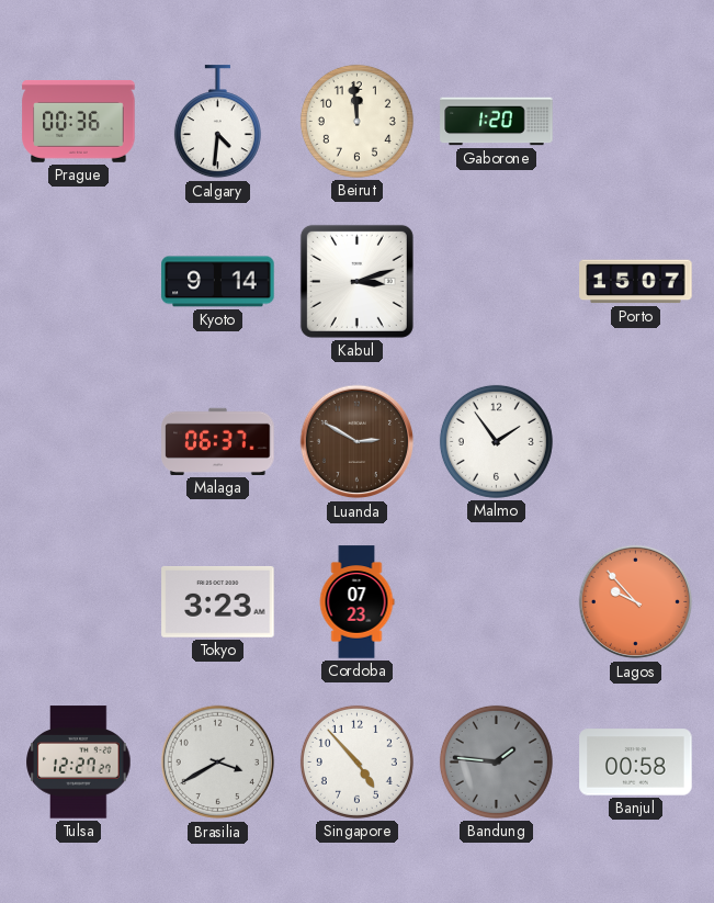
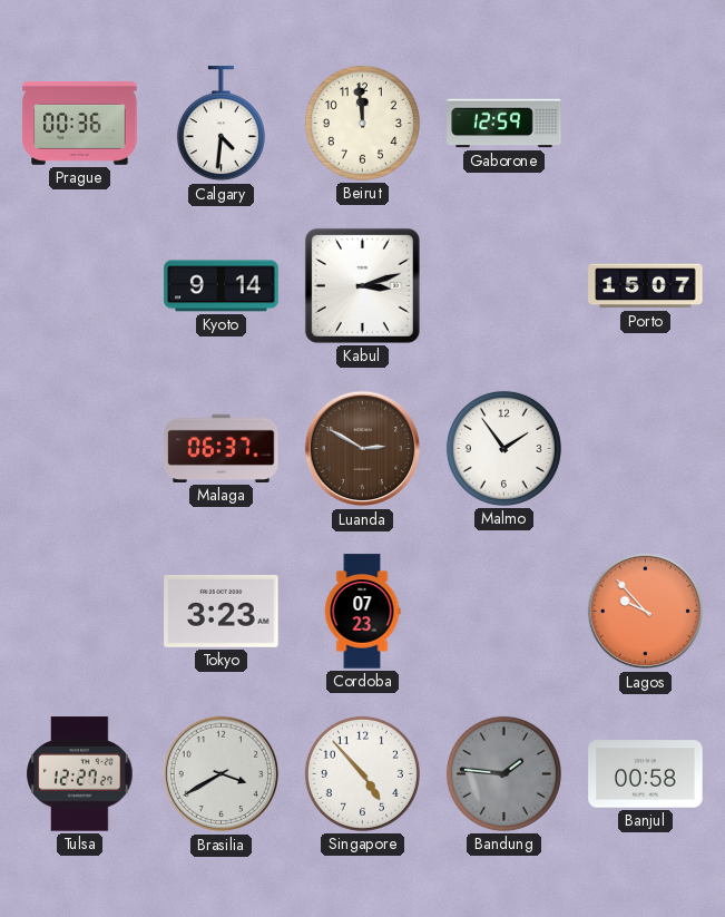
Gaborone: 1:20 -> 12:59 (504, 124)
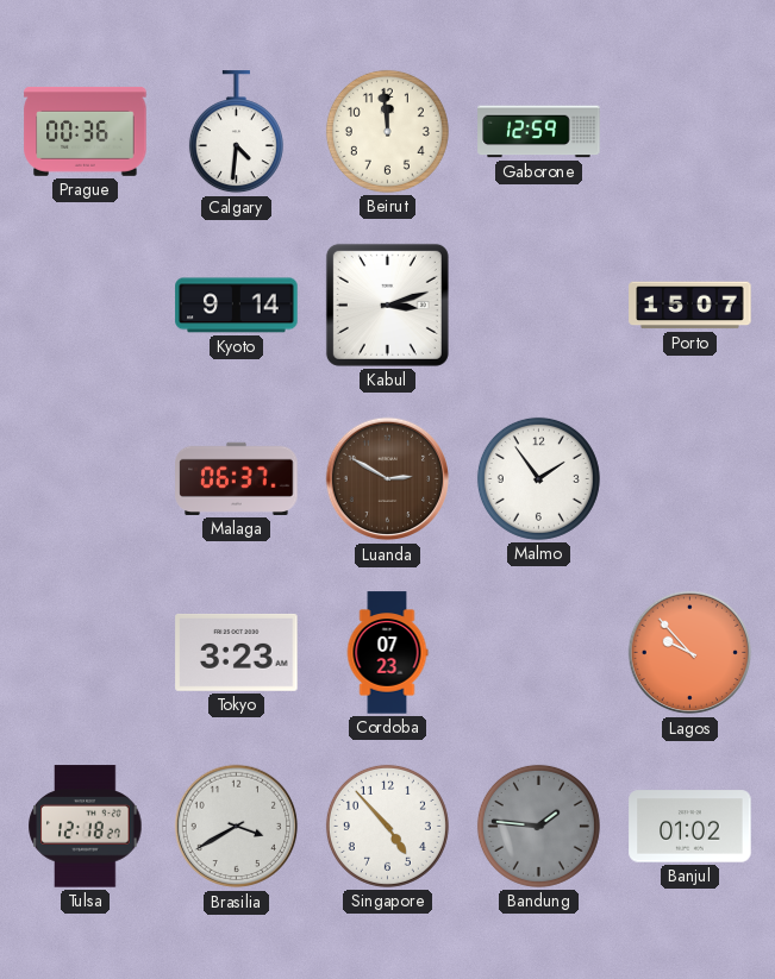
Tulsa: 12:27 -> 12:18 (86, 827)
Banjul: 00:58 -> 01:02 (690, 827)
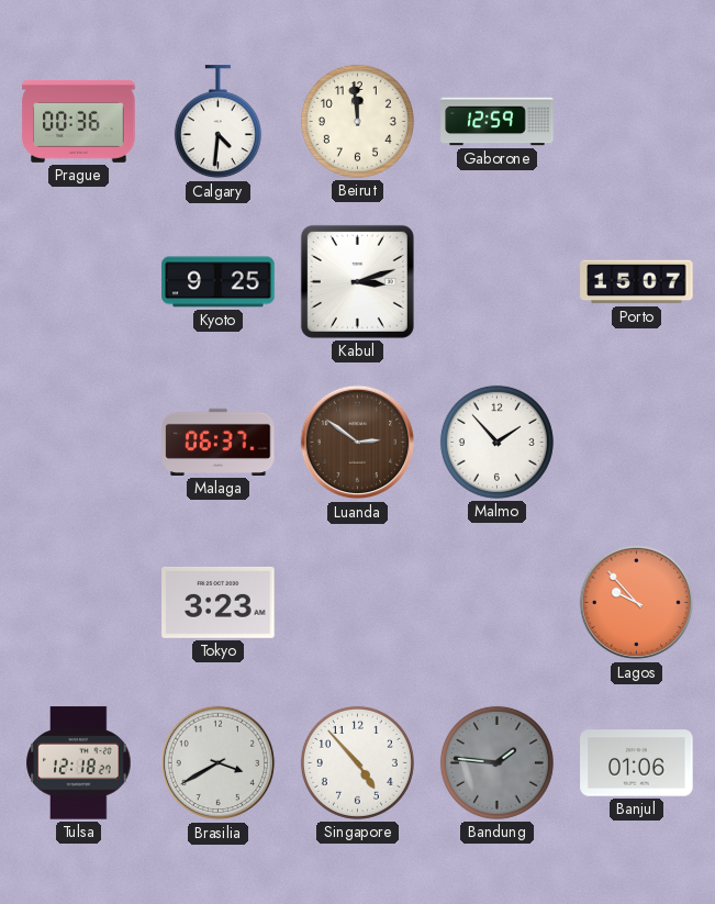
Kyoto: 9:14 -> 9:25 (219, 282)
Luanda: 2:50 -> 2:51 (358, 443)
Malmo: 1:54 -> 1:53 (496, 442)
Cordoba: 07:23 -> none (387, 653)
Banjul: 01:02 -> 01:06 (637, 763)
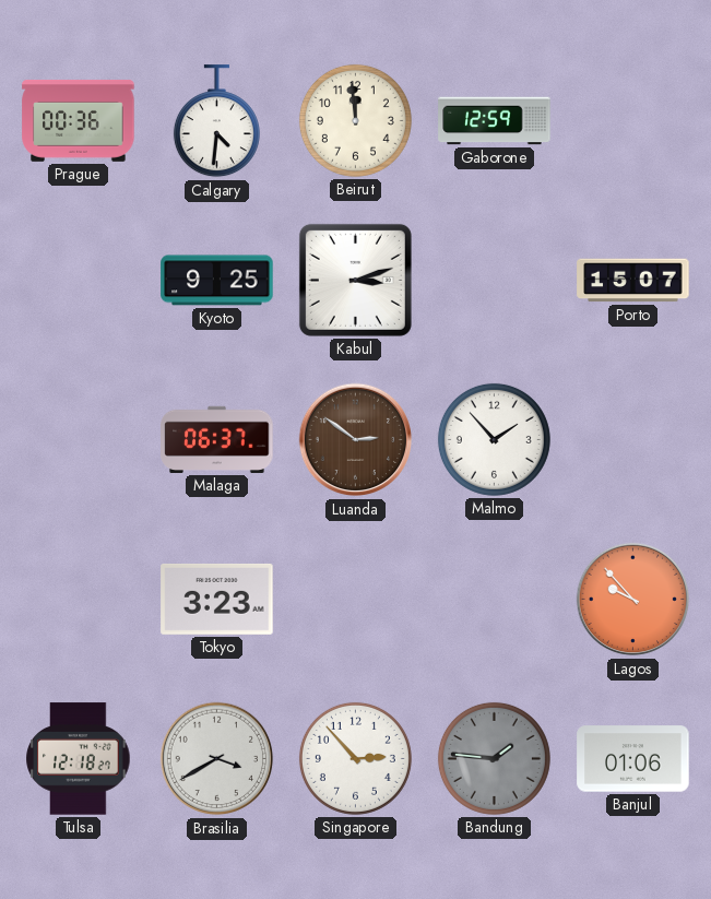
Singapore: 4:53 -> 2:53 (355, 758)
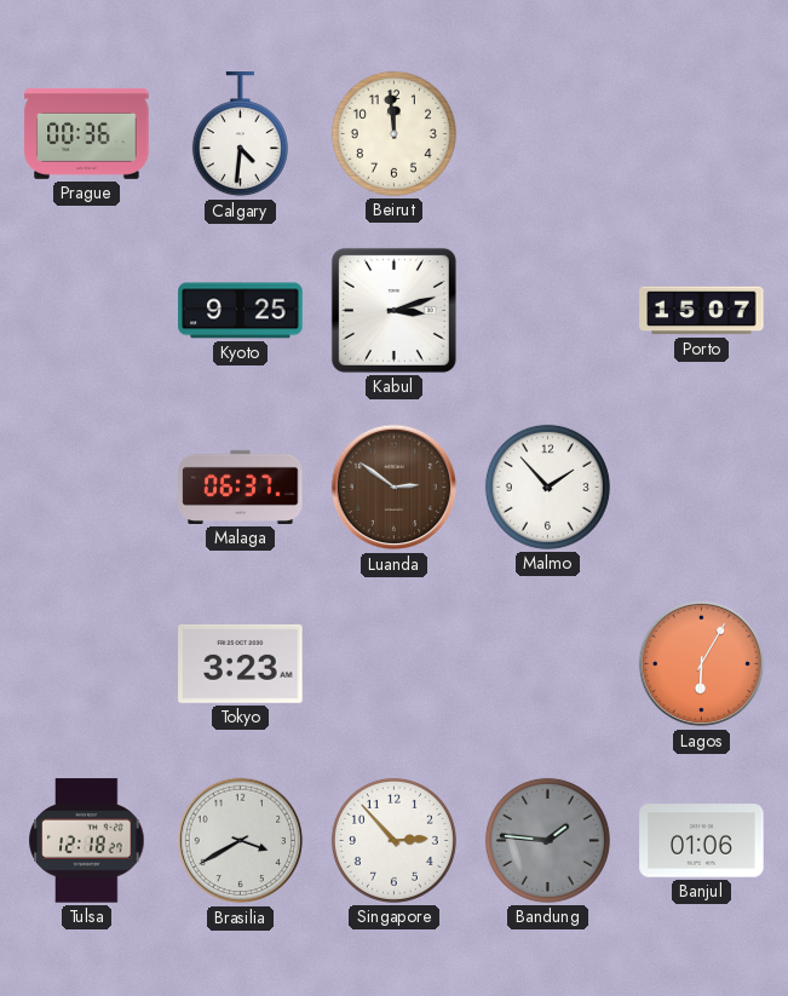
Gaborone: 12:59 -> none (495, 121)
Lagos: 9:53 -> 6:05 (702, 664)
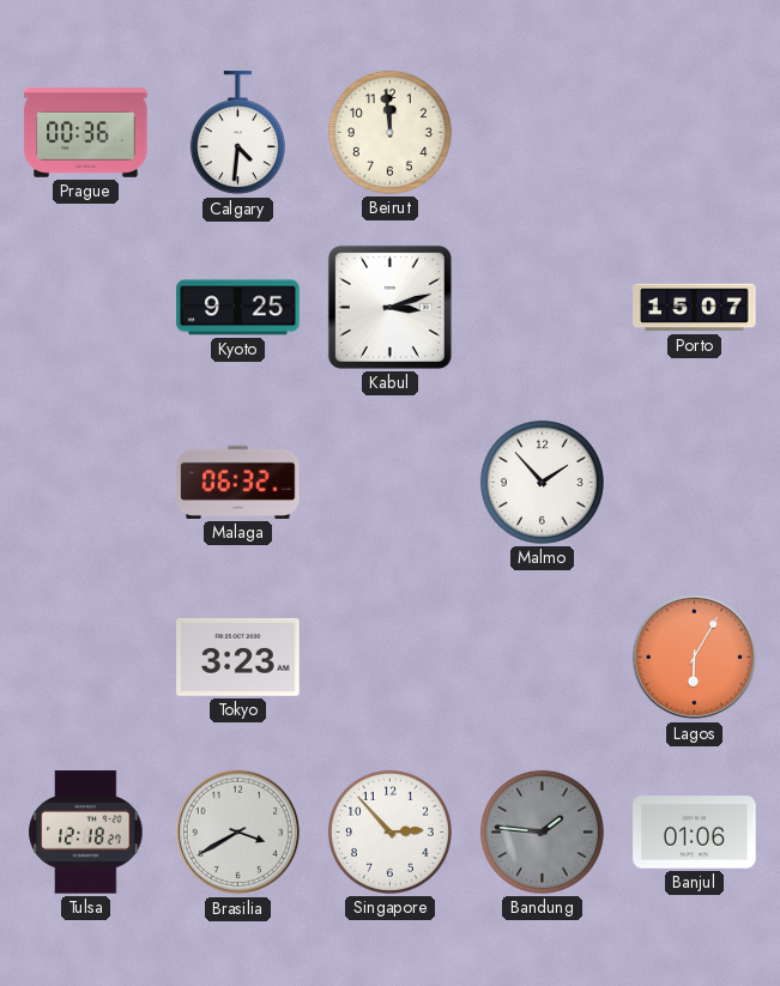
Malaga: 06:37 -> 06:32 (238, 482)
Luanda: 2:51 -> none (395, 488)
